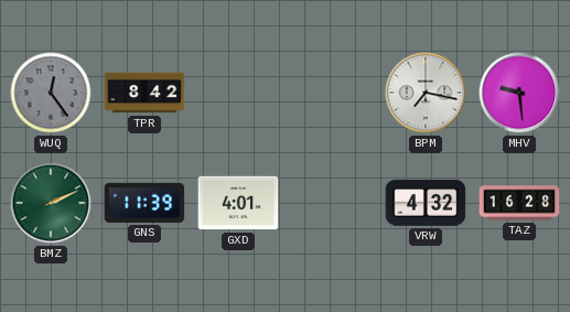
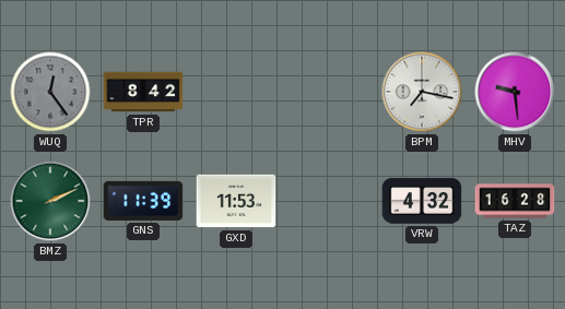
GXD: 4:01 -> 11:53 (236, 201)
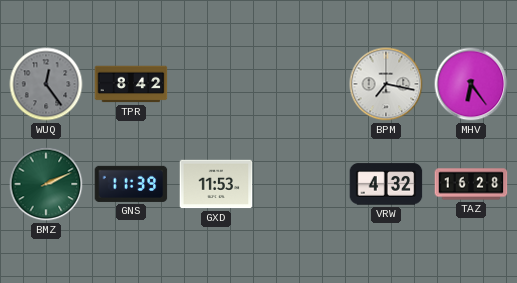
MHV: 9:29 -> 6:24 (471, 84)
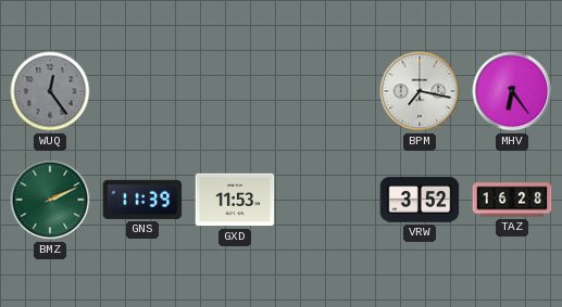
TPR: 8:42 -> none (131, 84)
VRW: 4:32 -> 3:52 (420, 200)
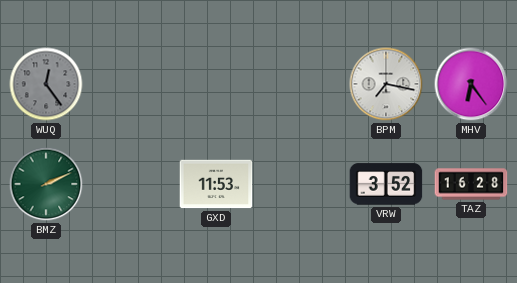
GNS: 11:39 -> none (142, 200)
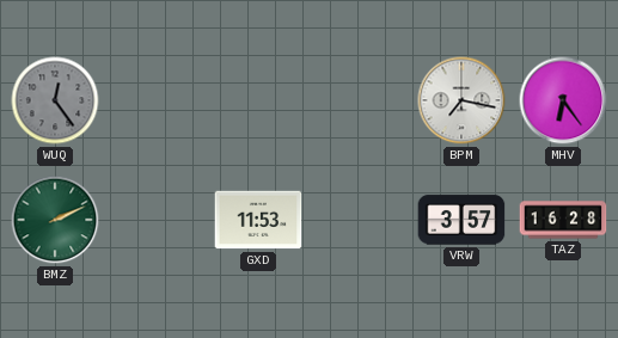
VRW: 3:52 -> 3:57 (461, 220)
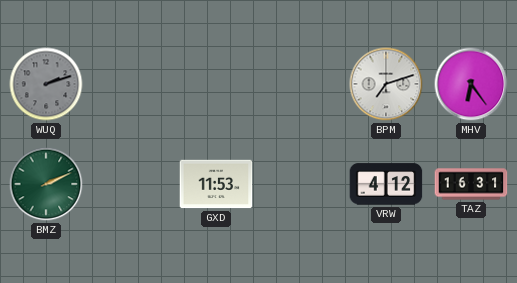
WUQ: 12:24 -> 2:12 (46, 84)
BPM: 7:17 -> 7:12 (386, 84)
VRW: 3:57 -> 4:12 (386, 184)
TAZ: 16:28 -> 16:31 (471, 184)
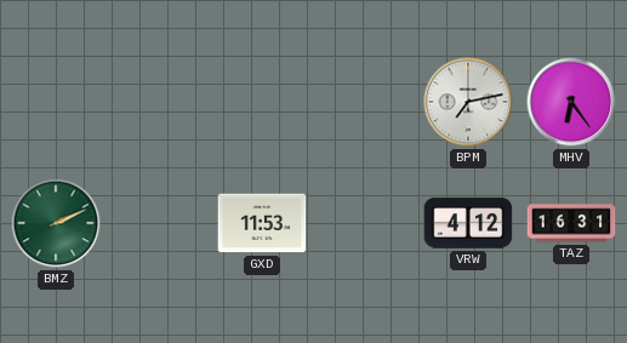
WUQ: 2:12 -> none (46, 84)
BPM: 7:12 -> 7:13 (468, 102)
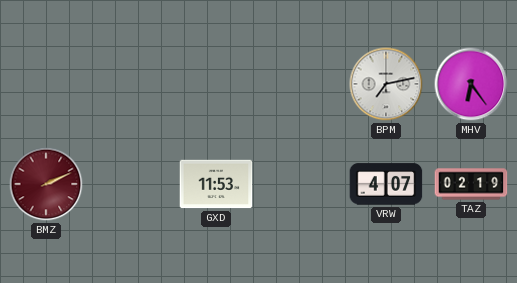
BMZ dial: green -> burgundy (46, 184)
VRW: 4:12 -> 4:07 (386, 184)
TAZ: 16:31 -> 02:19 (471, 184)
